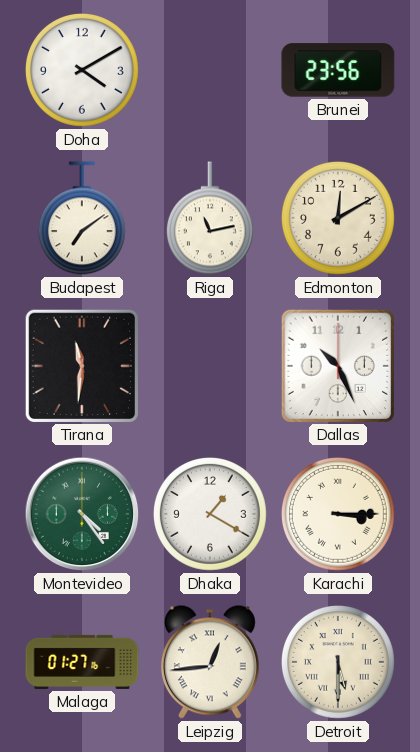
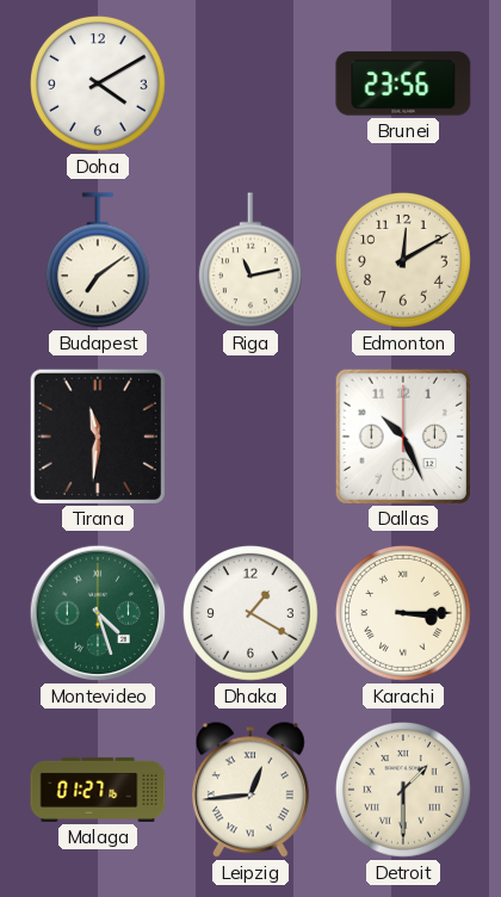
Montevideo: 4:24 -> 4:27 (98, 613)
Detroit: 5:30 -> 1:30 (403, 790)
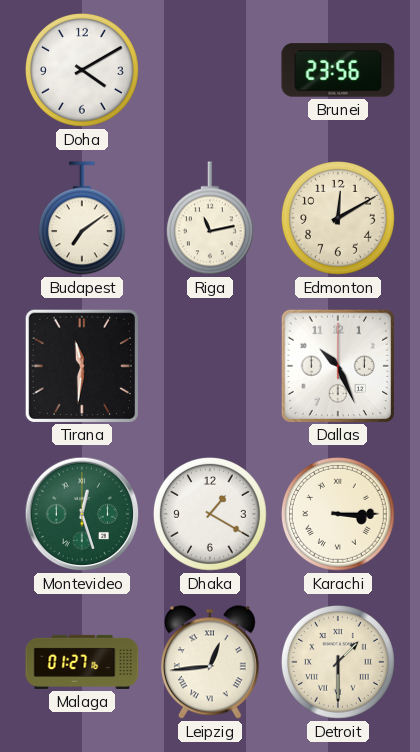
Montevideo: 4:27 -> 12:27 (82, 514)
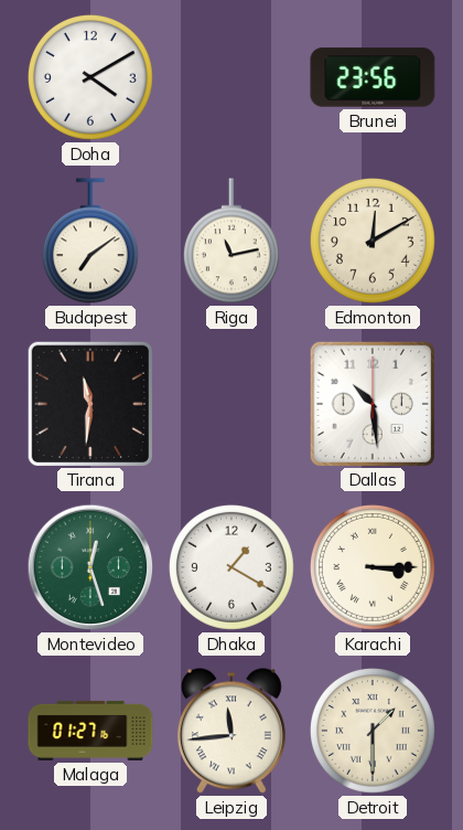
Dallas: 10:26 -> 10:29 (372, 403)
Leipzig: 12:44 -> 11:44 (232, 731)
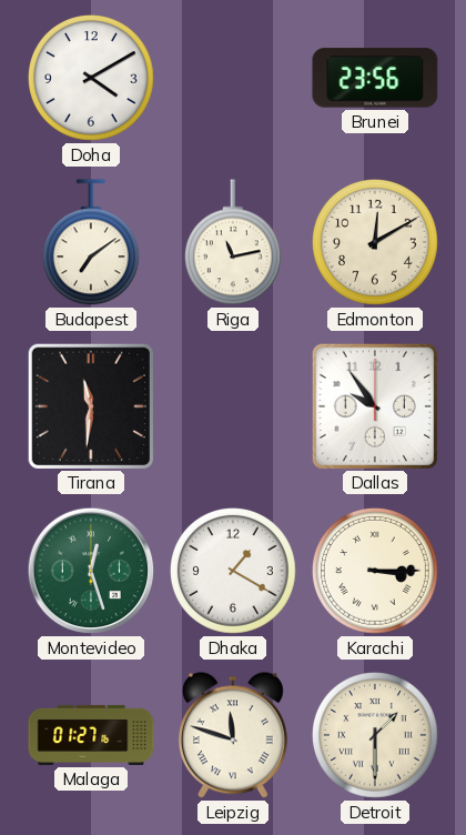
Dallas: 10:29 -> 9:54 (374, 405)
Leipzig: 11:44 -> 11:48 (233, 735)
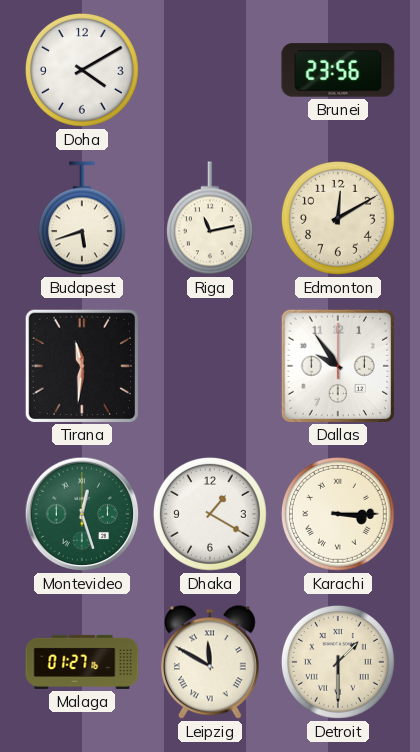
Budapest: 7:09 -> 5:42 (82, 218)
Leipzig: 11:48 -> 11:50 (210, 662)
